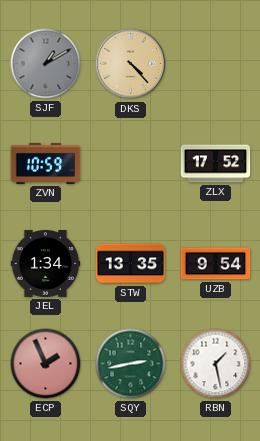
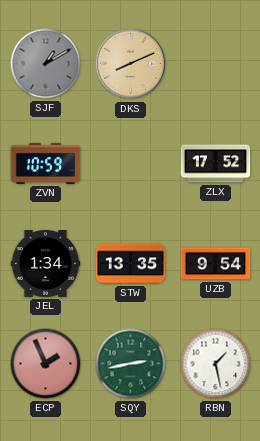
DKS: 4:23 -> 8:11 (131, 64)
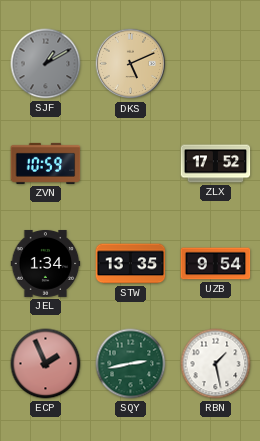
DKS: 8:11 -> 5:11 (131, 64)
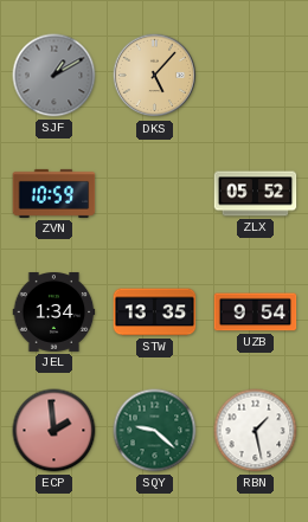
DKS: 5:11 -> 5:07 (155, 76)
ZLX: 17:52 -> 05:52 (256, 194)
ECP: 1:56 -> 1:59 (54, 431)
SQY: 2:43 -> 9:22 (155, 431)
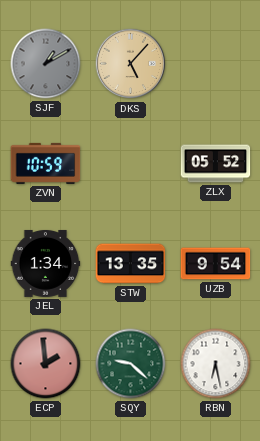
RBN: 1:28 -> 6:28 (216, 364)
